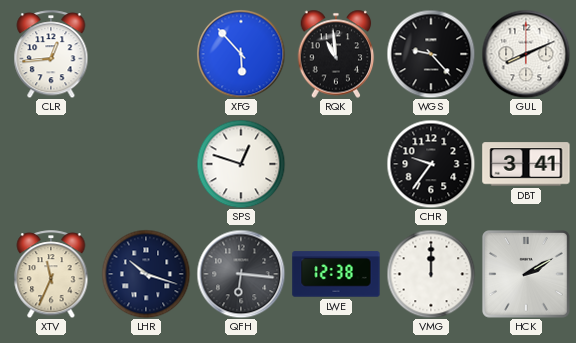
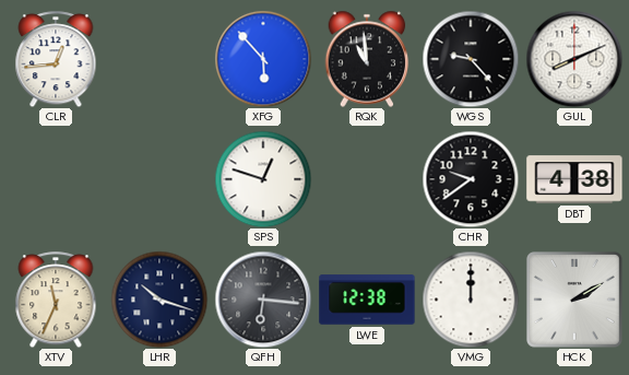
CHR: 9:36 -> 9:39 (471, 179)
DBT: 3:41 -> 4:38 (574, 179)
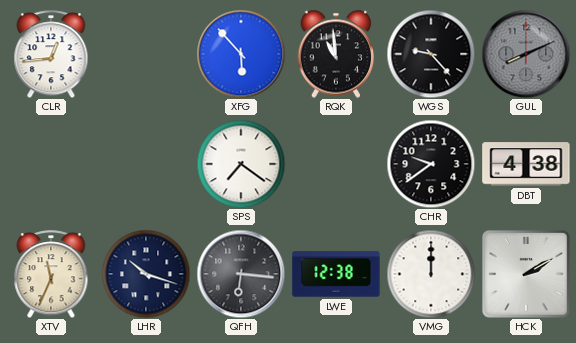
GUL dial: white -> grey (526, 54)
SPS: 12:48 -> 7:21 (241, 164)
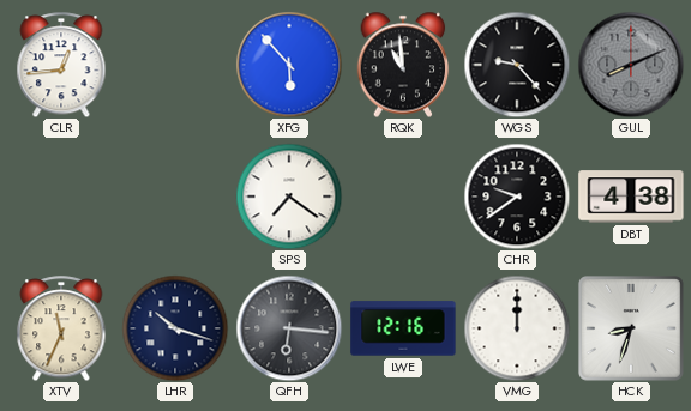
LWE: 12:38 -> 12:16 (403, 328)
HCK: 2:10 -> 8:33 (632, 330)
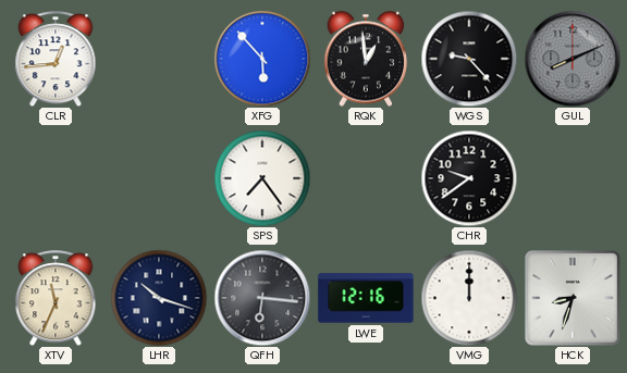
RQK: 10:59 -> 12:59 (366, 59)
SPS: 7:21 -> 7:24 (262, 178)
DBT: 4:38 -> none (631, 197)
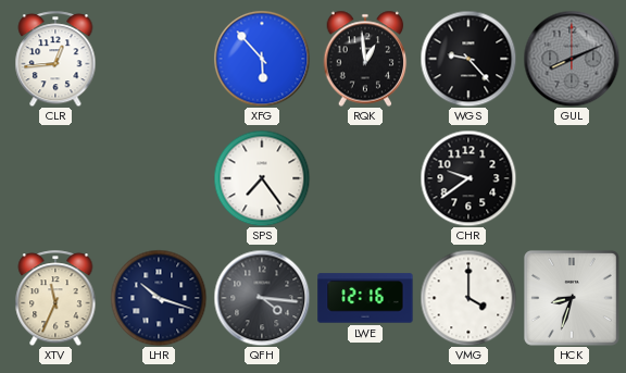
QFH: 6:16 -> 4:16 (262, 298)
VMG: 12:00 -> 4:00 (468, 298)
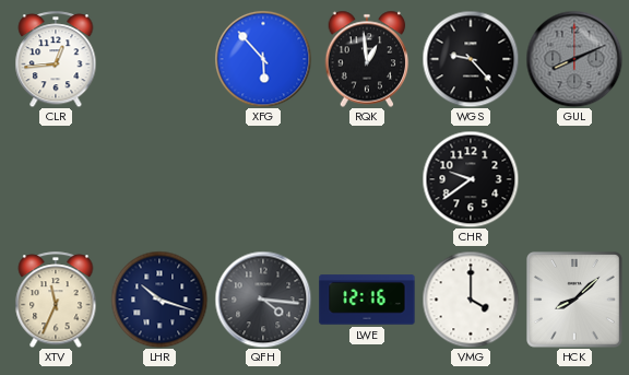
SPS: 7:24 -> none (262, 178)
HCK: 8:33 -> 8:08 (575, 301)
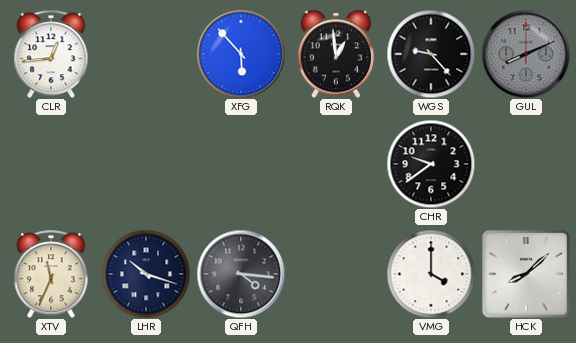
LWE: 12:16 -> none (367, 300)
